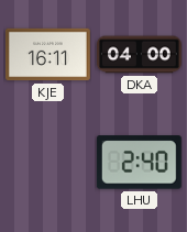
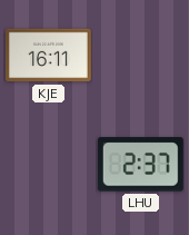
DKA: 04:00 -> none (140, 55)
LHU: 2:40 -> 2:37 (140, 165)
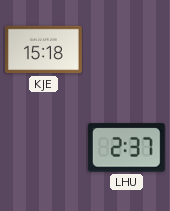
KJE: 16:11 -> 15:18 (44, 50)
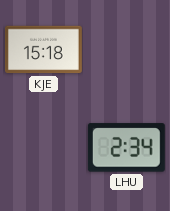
LHU: 2:37 -> 2:34 (126, 148)
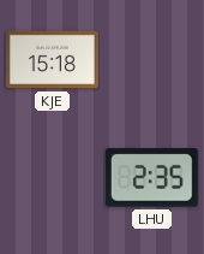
LHU: 2:34 -> 2:35 (151, 178)
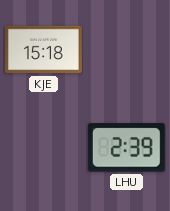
LHU: 2:35 -> 2:39 (126, 148)
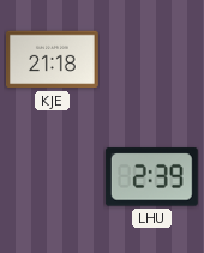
KJE: 15:18 -> 21:18 (53, 60)
